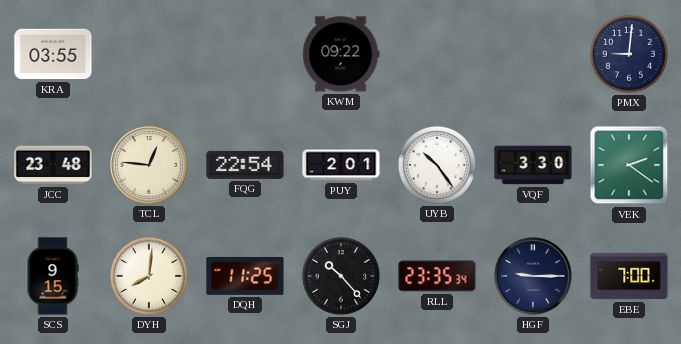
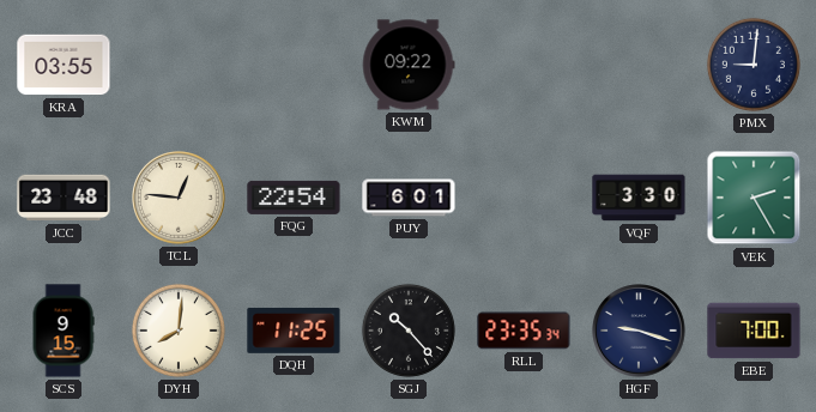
PUY: 2:01 -> 6:01 (409, 198)
UYB: 10:24 -> none (437, 165)
VEK: 2:21 -> 2:25 (754, 198)
HGF: 9:15 -> 9:18 (639, 331)
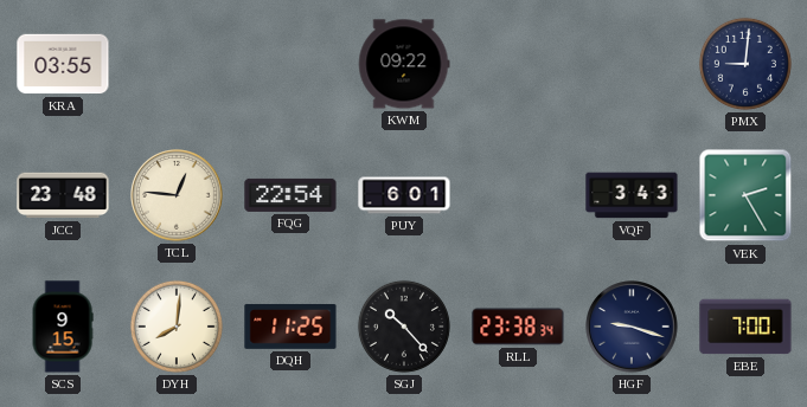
VQF: 3:30 -> 3:43 (632, 195)
RLL: 23:35 -> 23:38 (518, 327)
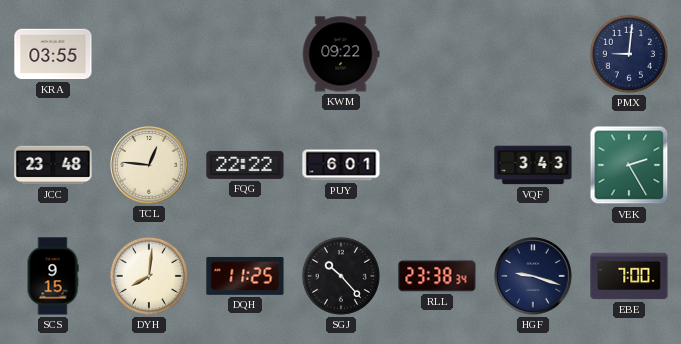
FQG: 22:54 -> 22:22 (245, 165)
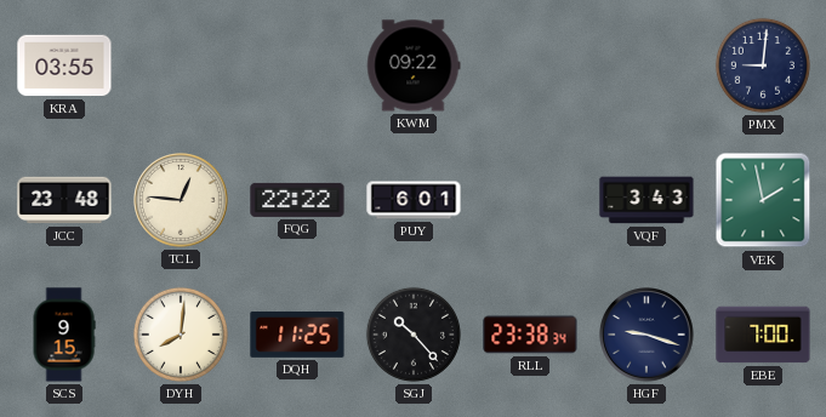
VEK: 2:25 -> 1:58 (763, 200)
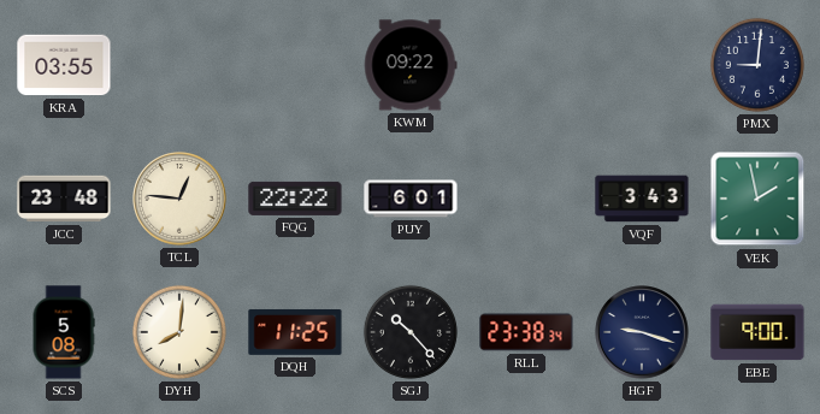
SCS: 9:15 -> 5:08 (64, 332)
EBE: 7:00 -> 9:00 (757, 332)
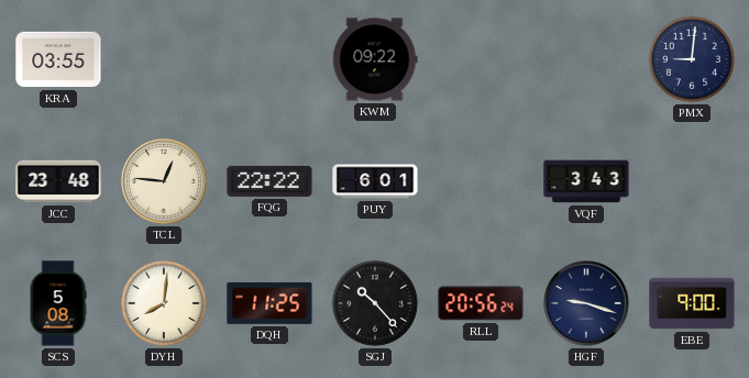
VEK: 1:58 -> none (757, 199)
RLL: 23:38 -> 20:56 (481, 303)
